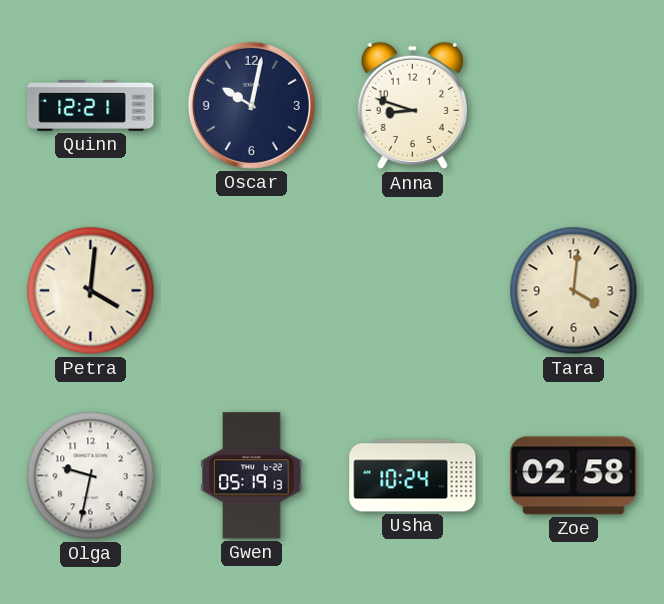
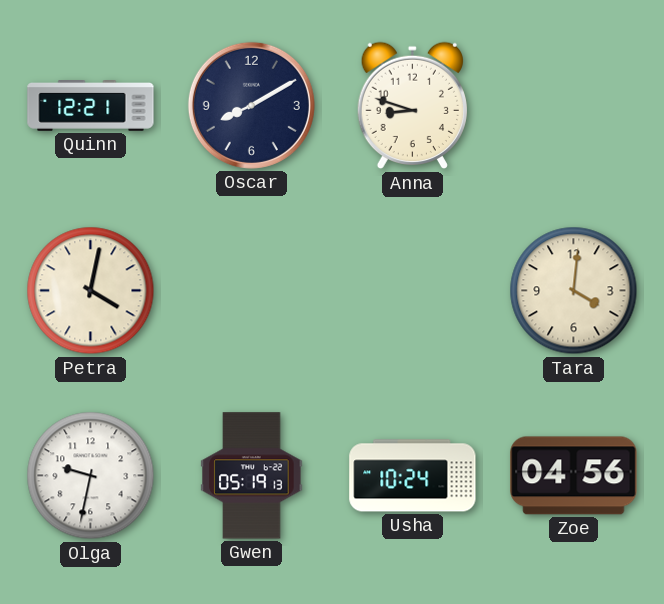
Oscar: 10:02 -> 8:10 (251, 105)
Petra: 4:01 -> 4:02 (91, 291)
Zoe: 02:58 -> 04:56 (574, 476)
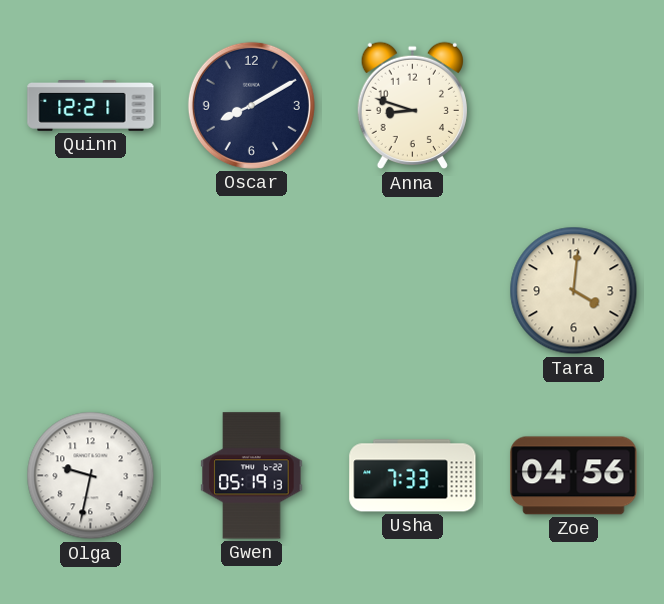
Petra: 4:02 -> none (91, 291)
Usha: 10:24 -> 7:33 (413, 476)
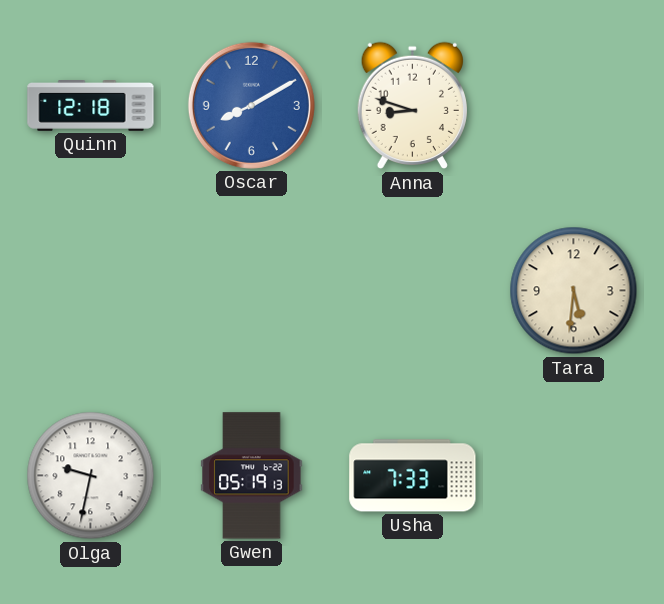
Quinn: 12:21 -> 12:18 (91, 106)
Oscar dial: navy -> blue (251, 105)
Tara: 4:01 -> 5:31 (574, 291)
Zoe: 04:56 -> none (574, 476)
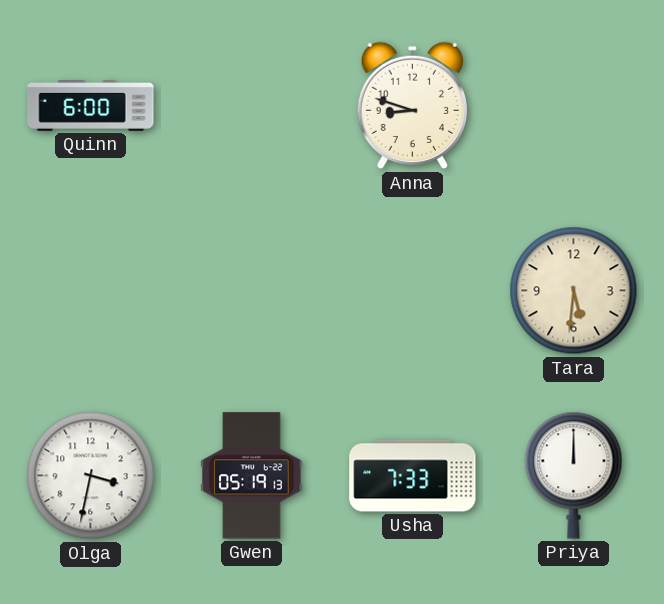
Quinn: 12:18 -> 6:00 (91, 106)
Oscar: 8:10 -> none (251, 105)
Olga: 9:32 -> 3:32 (91, 476)
Priya: none -> 12:00 (574, 475)
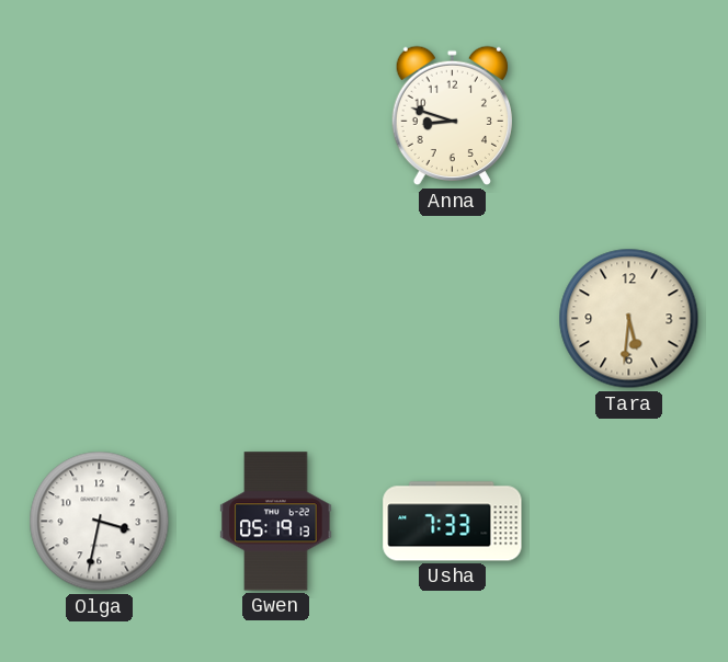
Quinn: 6:00 -> none (91, 106)
Priya: 12:00 -> none (574, 475)
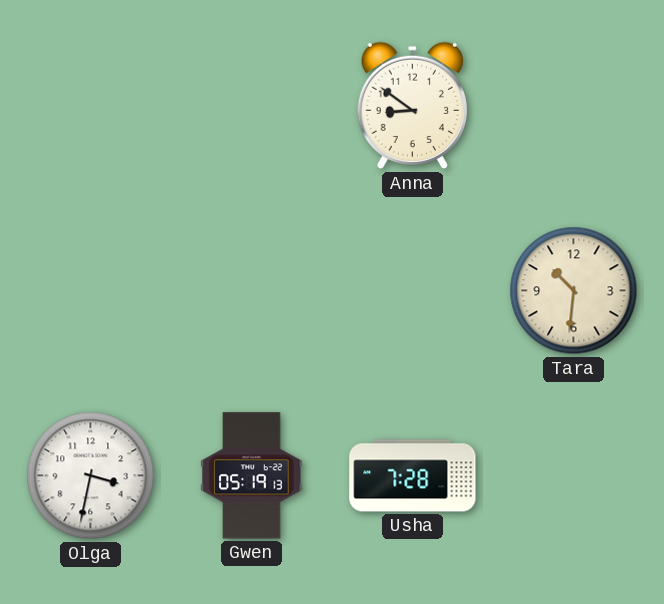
Anna: 8:48 -> 8:51 (412, 106)
Tara: 5:31 -> 10:31 (574, 291)
Usha: 7:33 -> 7:28 (413, 476)
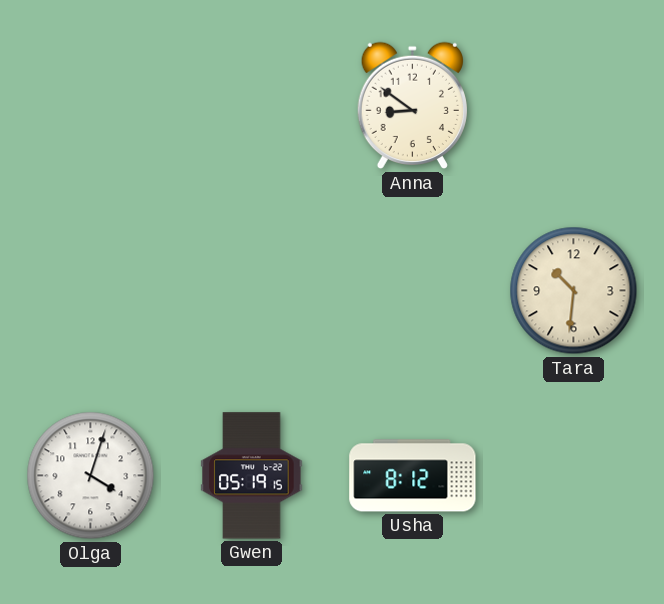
Olga: 3:32 -> 4:03 (91, 476)
Gwen: 05:19:13 -> 05:19:15 (252, 476)
Usha: 7:28 -> 8:12 (413, 476)
